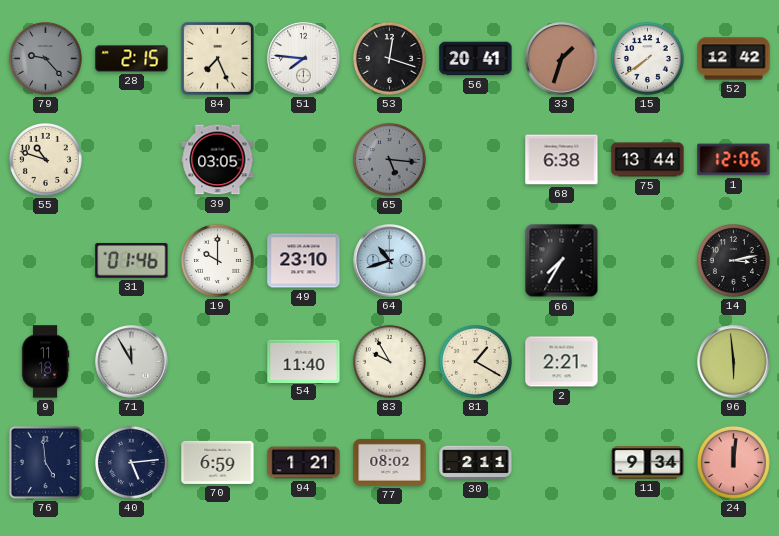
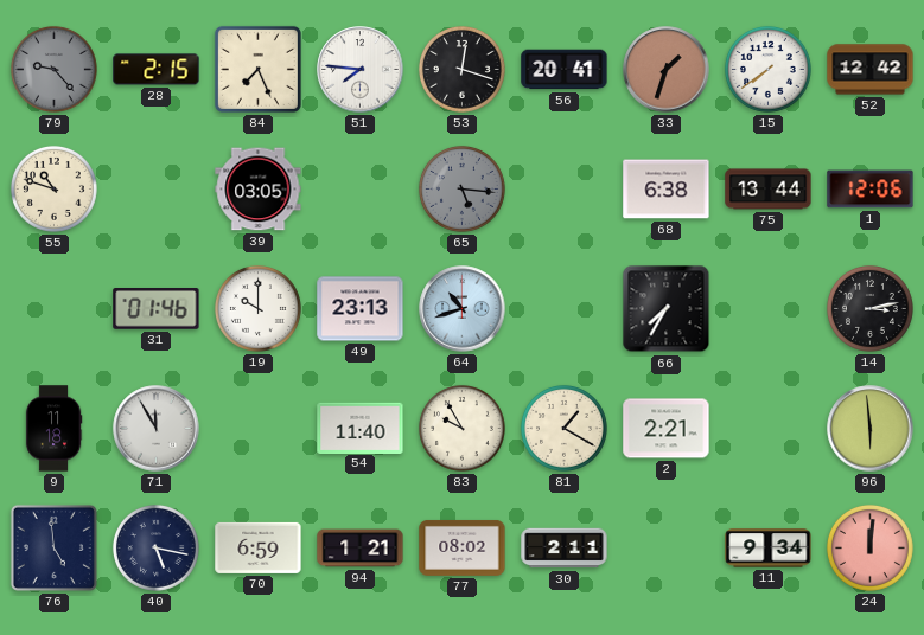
49: 23:10 -> 23:13 (361, 309)
40: 5:14 -> 5:17 (155, 547)
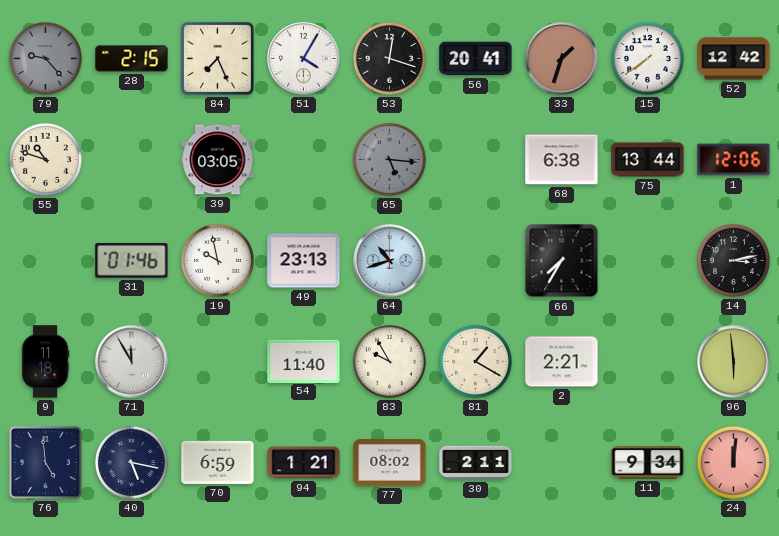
51: 7:46 -> 4:05 (304, 59)
19: 10:00 -> 9:58 (217, 260)
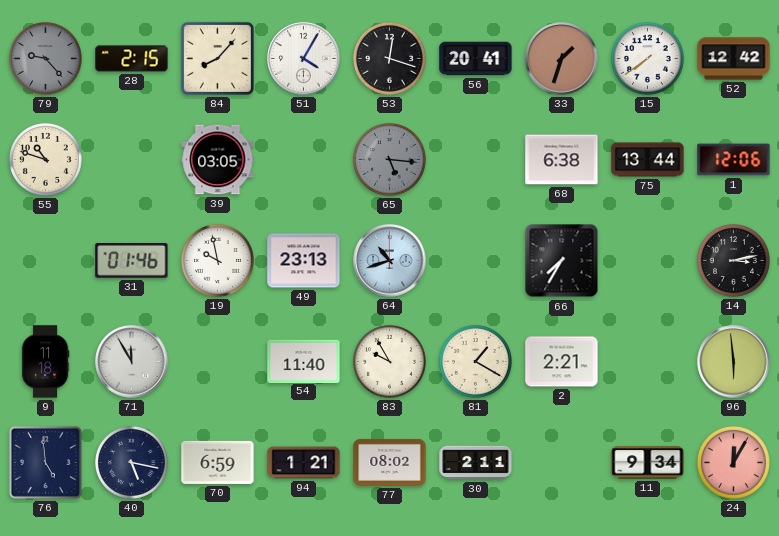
84: 7:26 -> 8:07 (217, 58)
24: 12:01 -> 12:05 (733, 462)
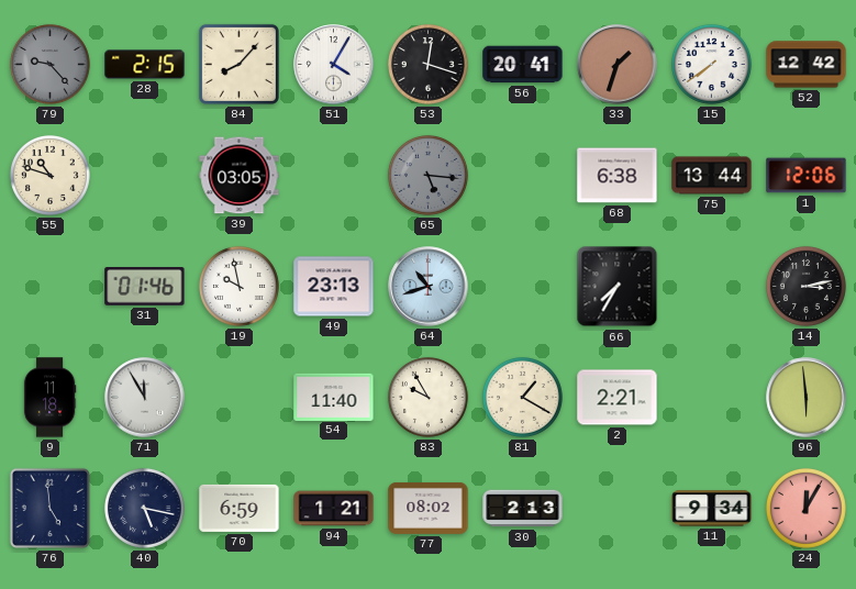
30: 2:11 -> 2:13 (523, 509)
